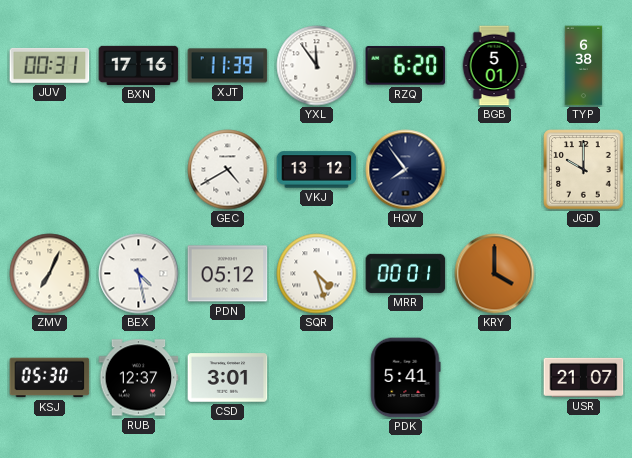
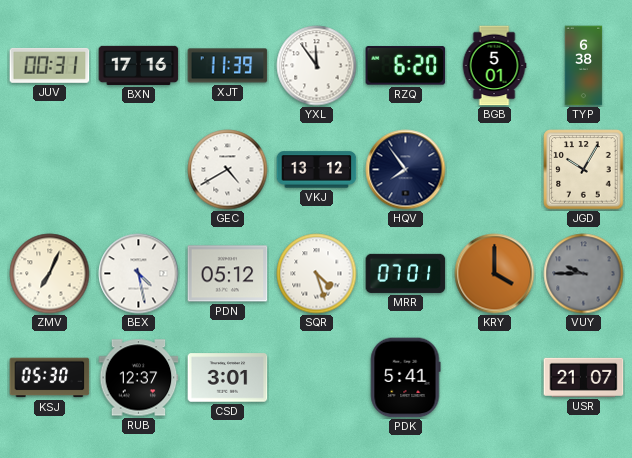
JGD: 10:00 -> 10:05 (584, 170)
MRR: 00:01 -> 07:01 (406, 273)
VUY: none -> 9:45 (584, 274)
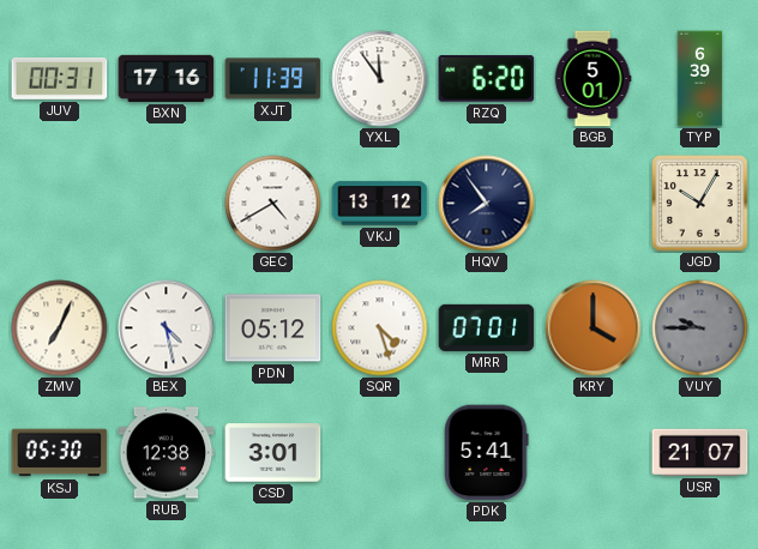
TYP: 6:38 -> 6:39 (700, 79)
RUB: 12:37 -> 12:38 (167, 453)
